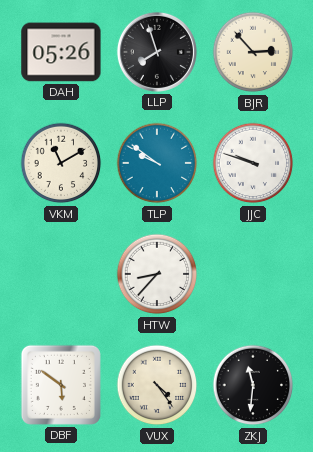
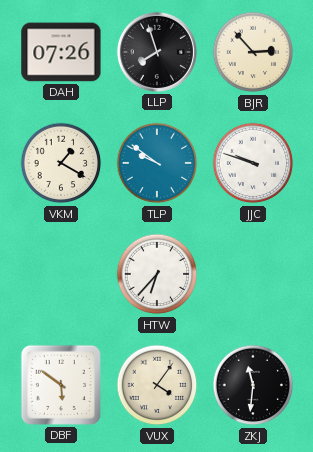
DAH: 05:26 -> 07:26 (61, 52)
VKM: 11:10 -> 1:20 (61, 163)
HTW: 8:37 -> 6:37 (157, 274)
VUX: 4:24 -> 4:06 (157, 385)
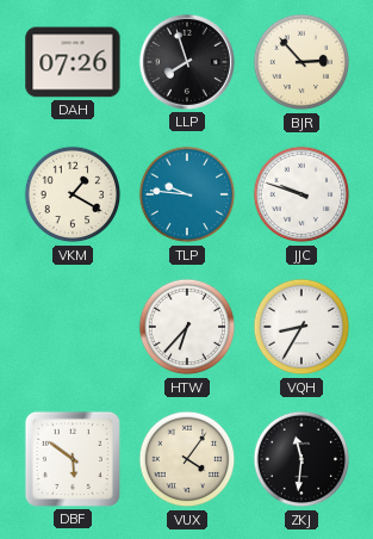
TLP: 9:51 -> 9:46 (187, 194)
VQH: none -> 8:35 (301, 327)
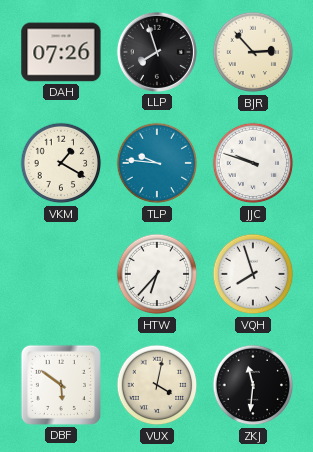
VQH: 8:35 -> 7:57 (253, 274)
VUX: 4:06 -> 4:02 (157, 385)
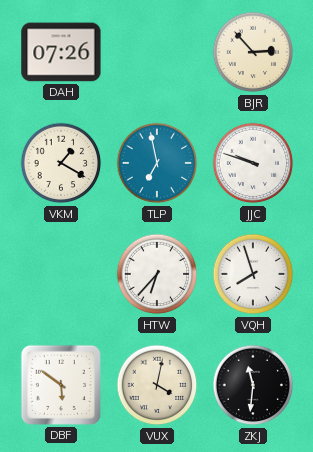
LLP: 7:57 -> none (157, 52)
TLP: 9:46 -> 6:58 (157, 163)
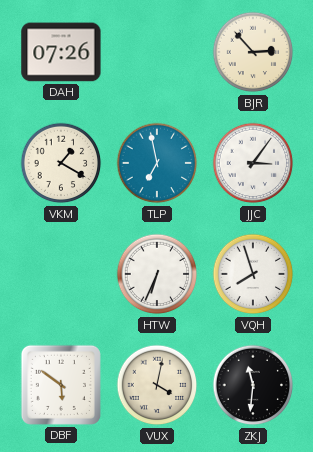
JJC: 9:48 -> 3:06 (253, 163)
HTW: 6:37 -> 6:34 (157, 274)
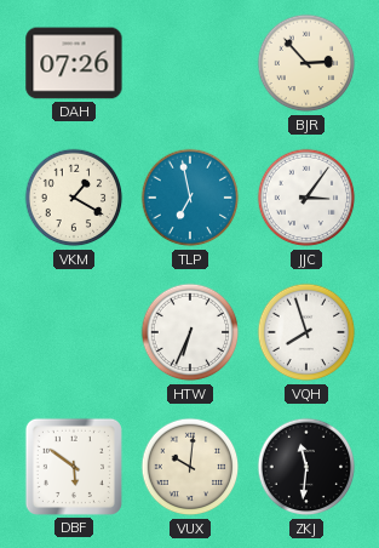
VUX: 4:02 -> 10:01 (190, 467)
